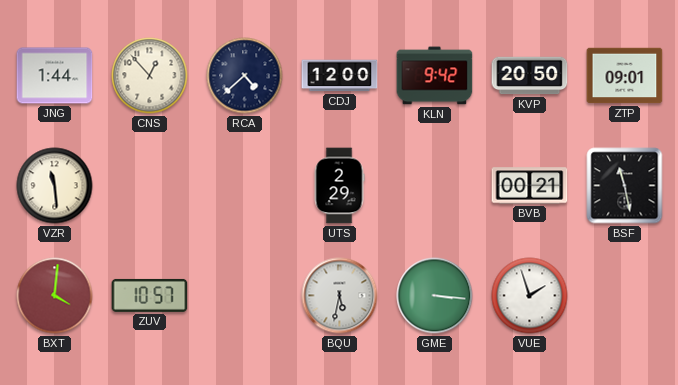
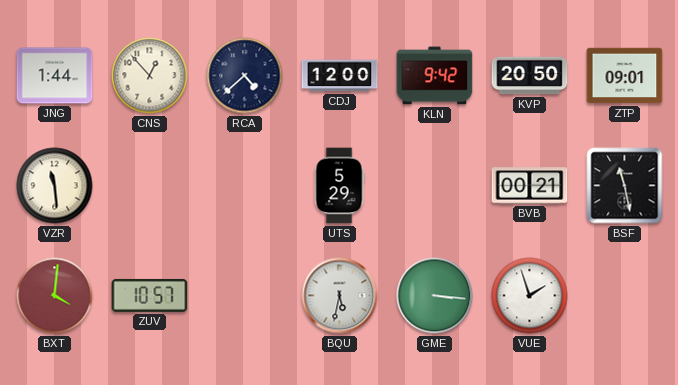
UTS: 2:29 -> 5:29 (339, 186)
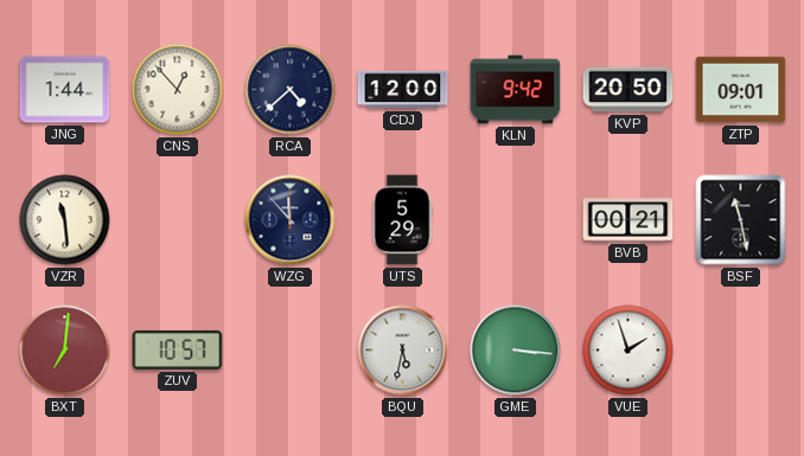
WZG: none -> 11:53 (291, 220)
BXT: 4:01 -> 7:01 (65, 351)
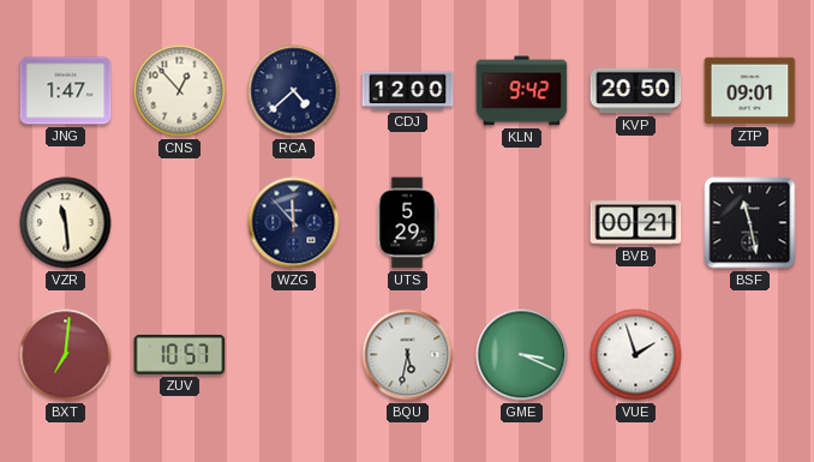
JNG: 1:44 -> 1:47 (66, 91)
GME: 3:16 -> 3:19 (522, 355)
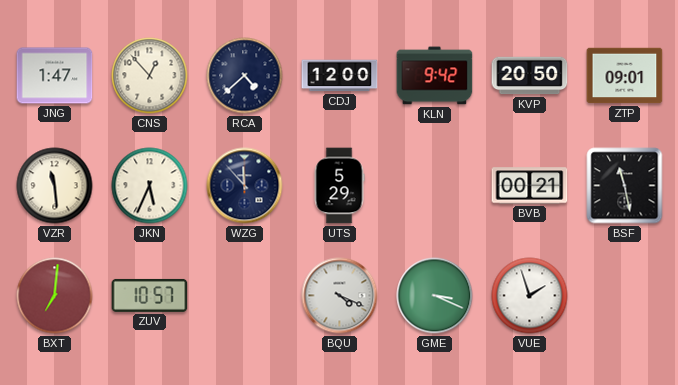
JKN: none -> 5:34 (150, 186)
BQU: 5:32 -> 4:19 (340, 296)
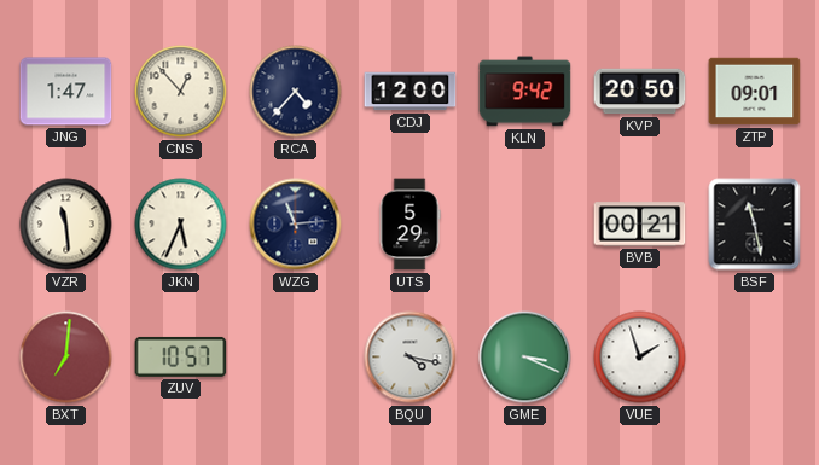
RCA: 4:38 -> 4:37 (296, 92)
WZG: 11:53 -> 11:14 (296, 225)
BQU: 4:19 -> 4:17 (411, 358)
